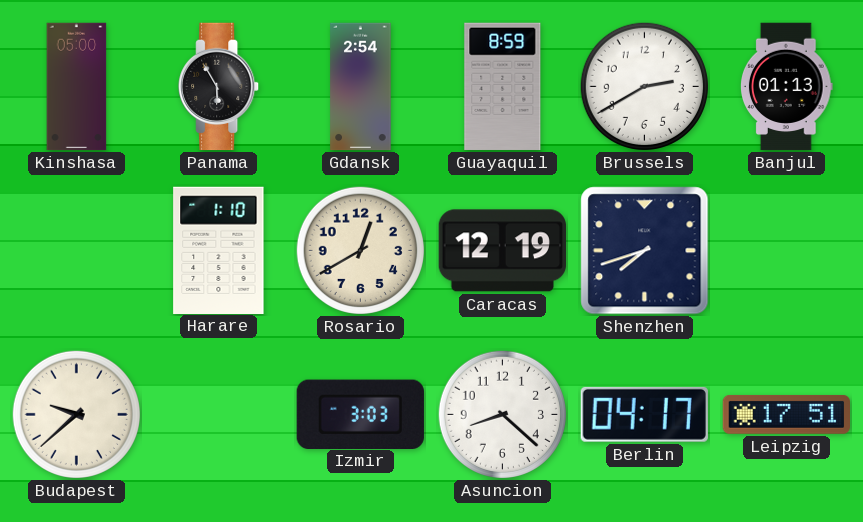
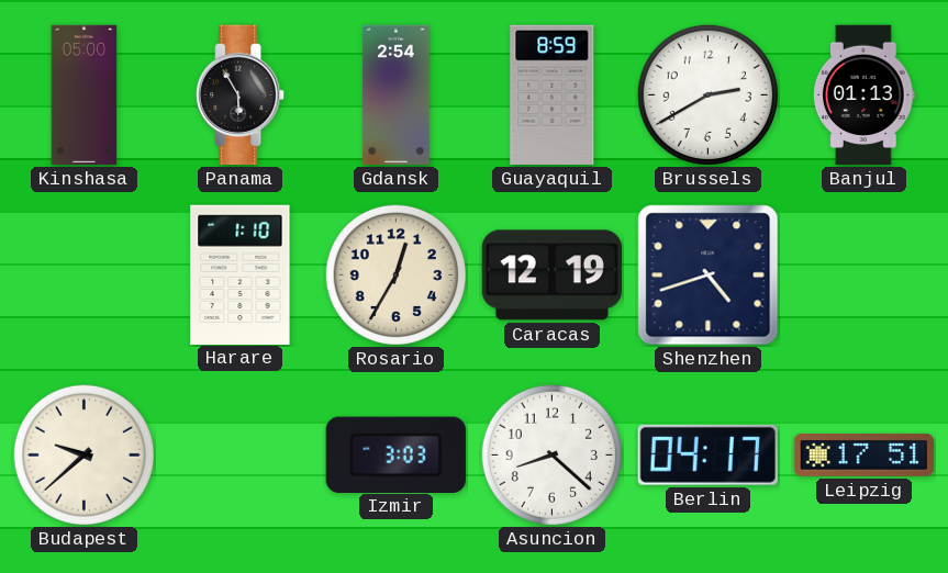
Rosario: 12:40 -> 12:35 (395, 274)
Shenzhen: 7:42 -> 4:42 (709, 276)
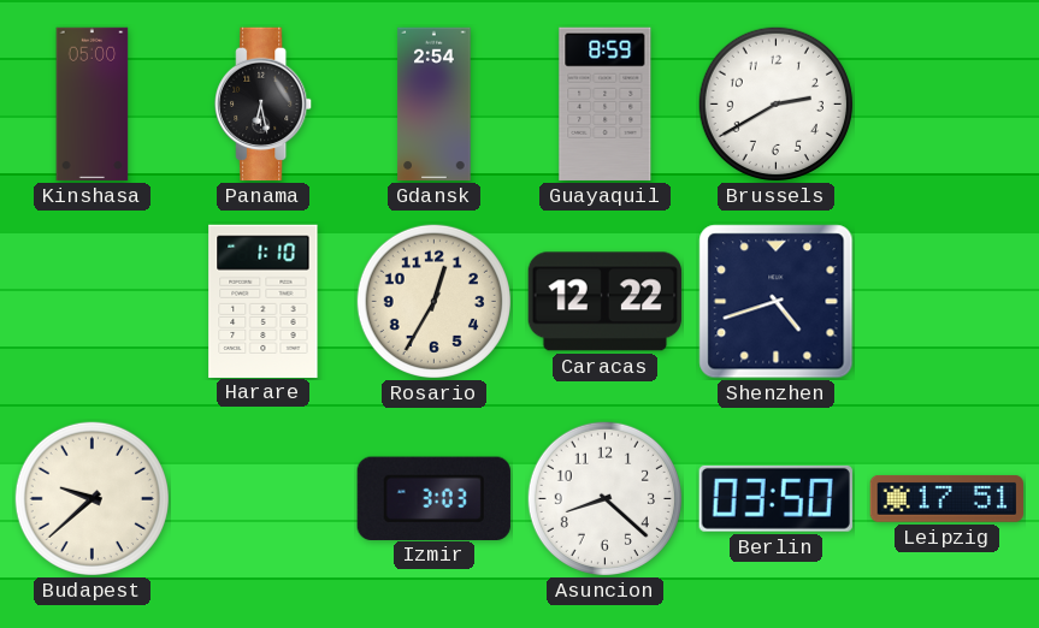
Panama: 5:55 -> 6:28 (264, 105)
Banjul: 01:13 -> none (863, 95)
Caracas: 12:19 -> 12:22 (604, 302)
Berlin: 04:17 -> 03:50 (775, 498)
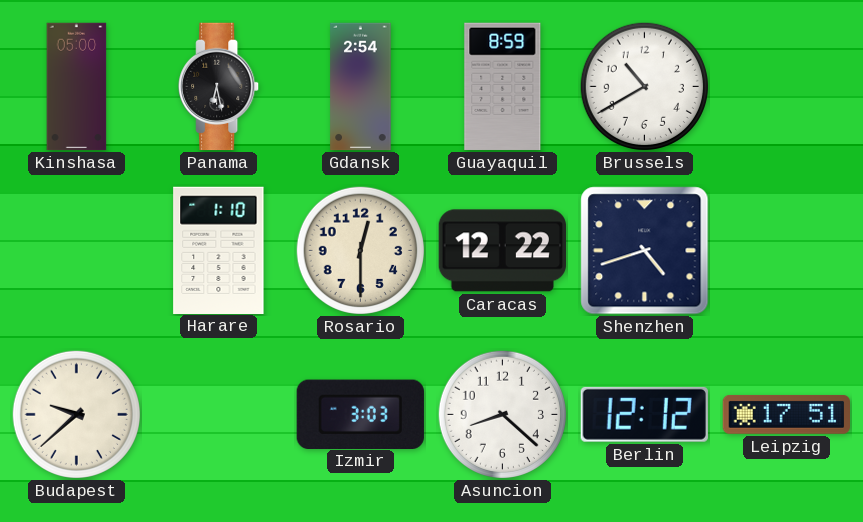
Brussels: 2:40 -> 10:40 (644, 86)
Rosario: 12:35 -> 12:30 (360, 250)
Berlin: 03:50 -> 12:12 (644, 414)
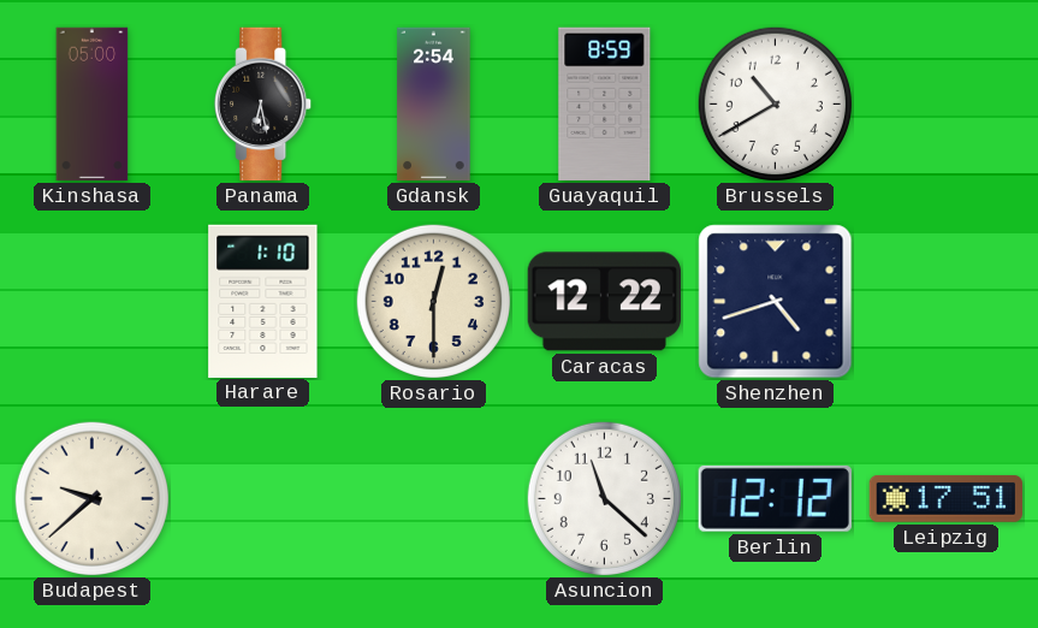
Izmir: 3:03 -> none (360, 414)
Asuncion: 8:22 -> 11:22 (604, 498)
